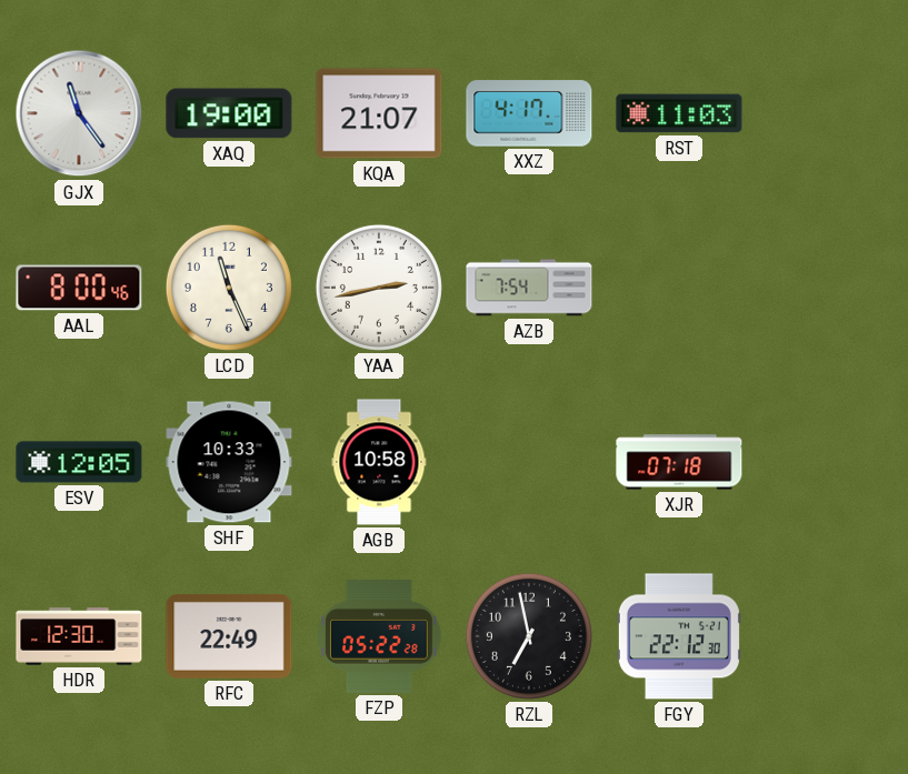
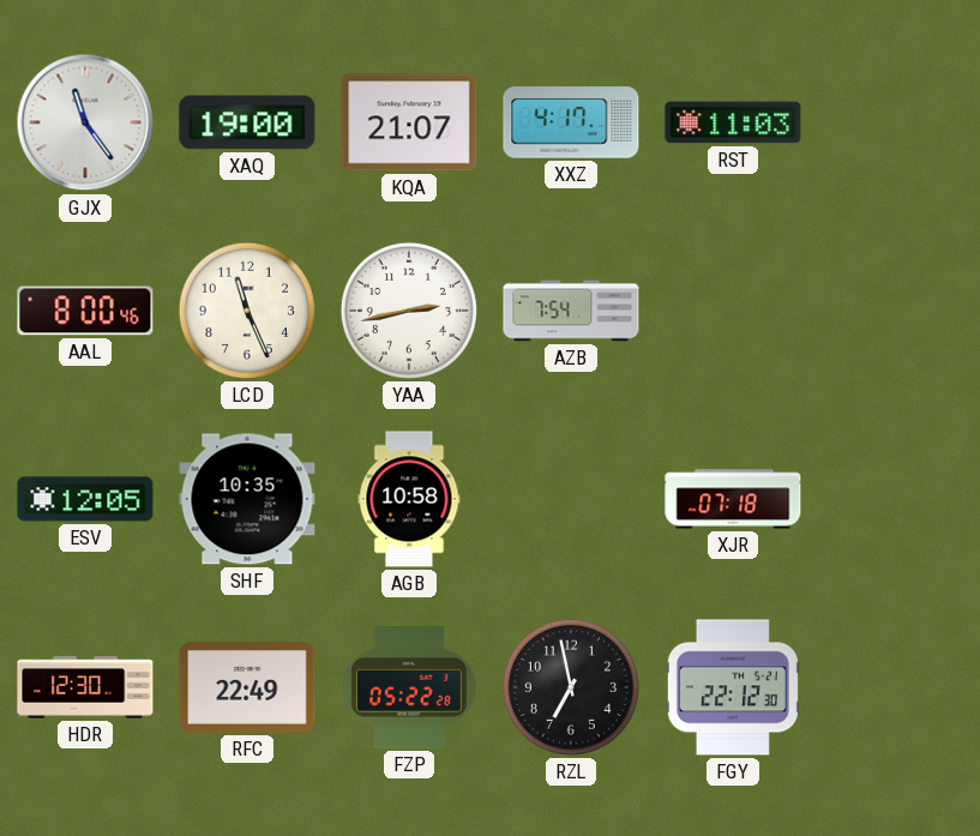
SHF: 10:33 -> 10:35 (247, 499)
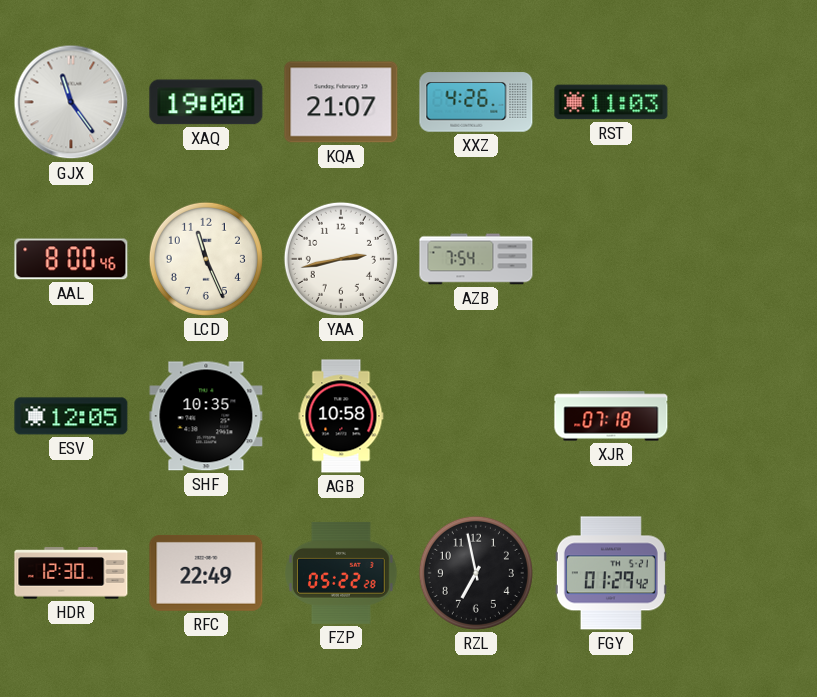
XXZ: 4:17 -> 4:26 (476, 102)
FGY: 22:12 -> 01:29 (611, 573)
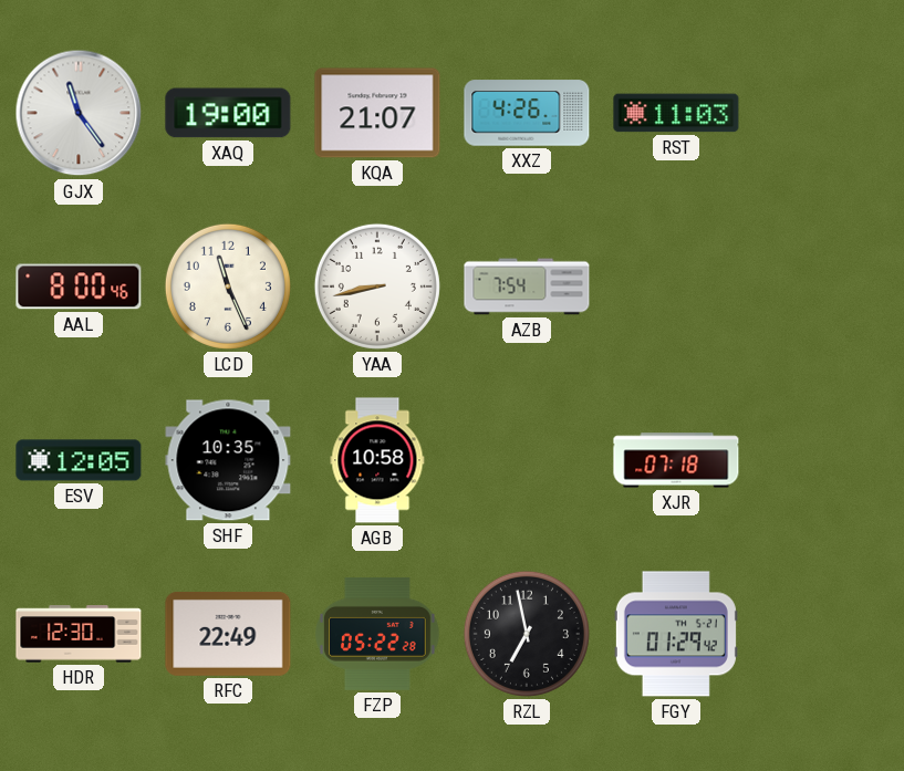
YAA: 2:43 -> 8:43 (377, 286)
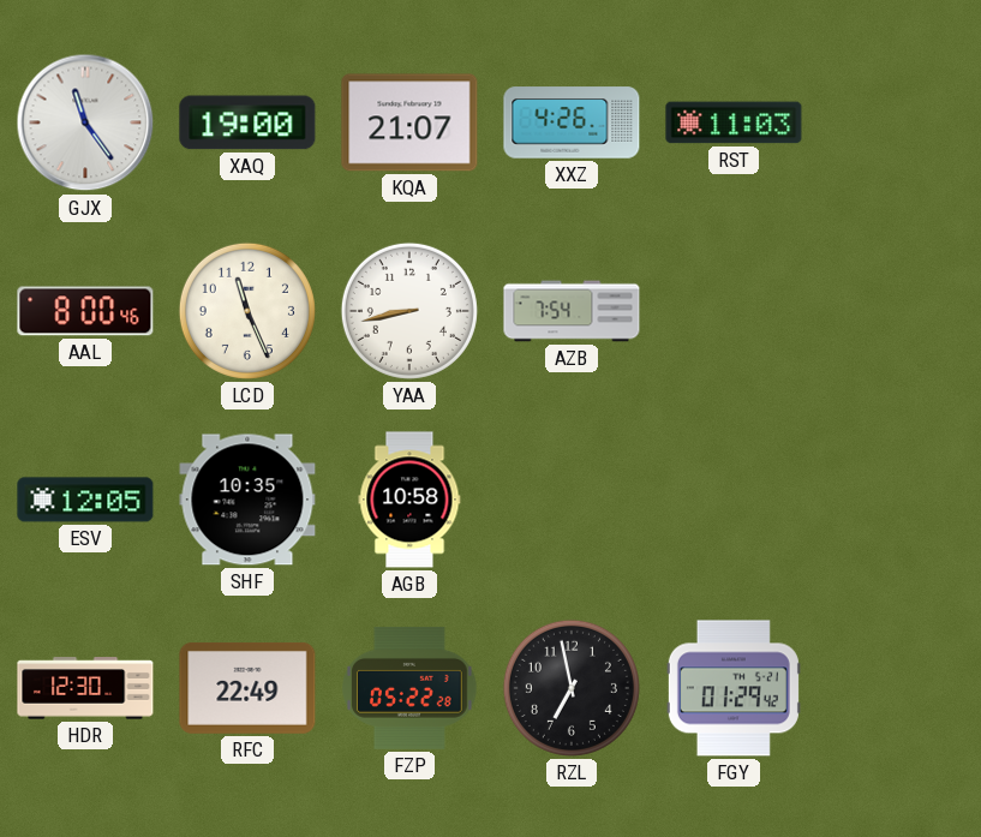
XJR: 07:18 -> none (676, 460)
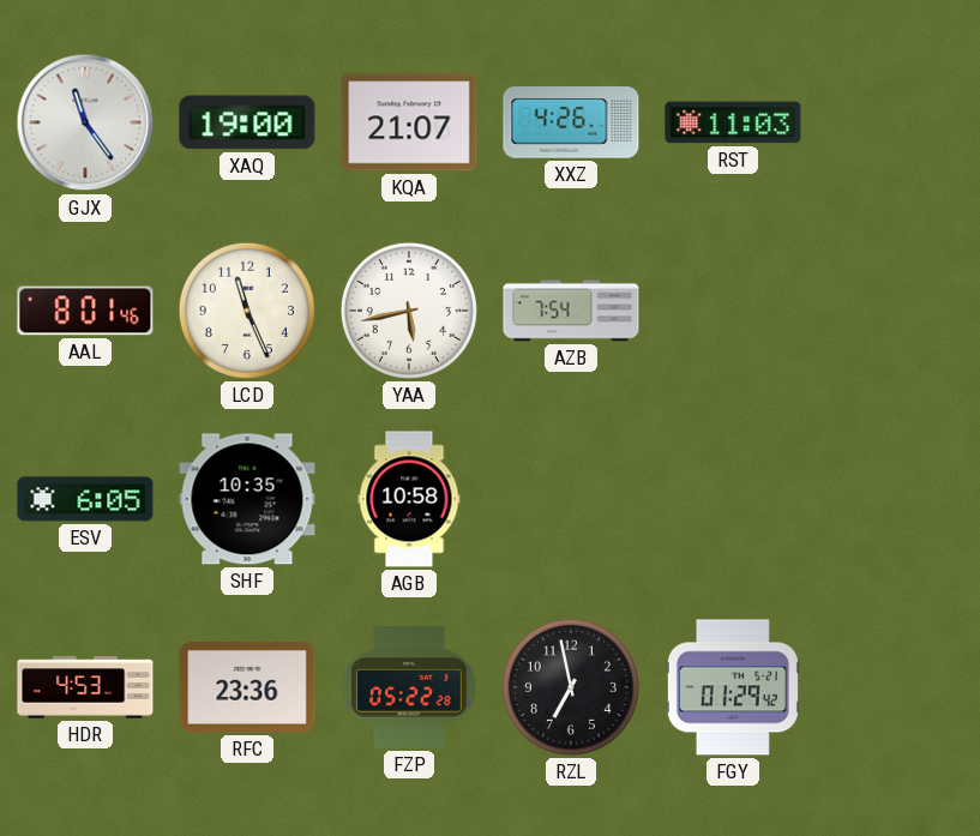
AAL: 8:00 -> 8:01 (85, 311)
YAA: 8:43 -> 5:43 (409, 311)
ESV: 12:05 -> 6:05 (85, 499)
HDR: 12:30 -> 4:53 (85, 687)
RFC: 22:49 -> 23:36 (247, 687)
